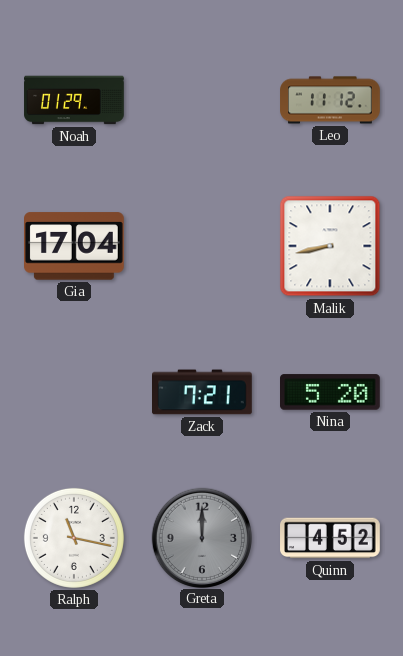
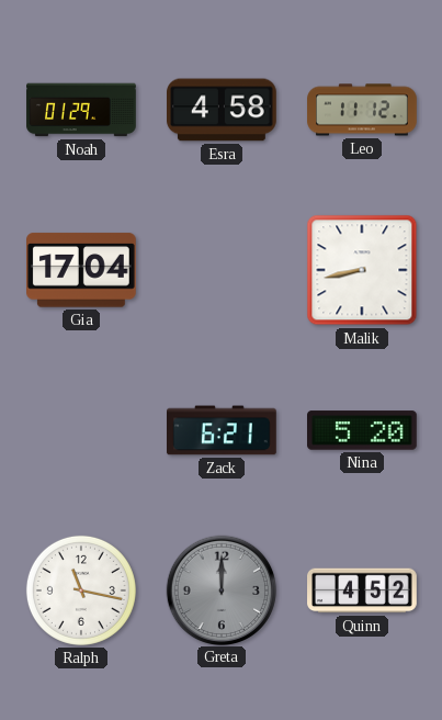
Esra: none -> 4:58 (223, 110)
Zack: 7:21 -> 6:21 (223, 430)
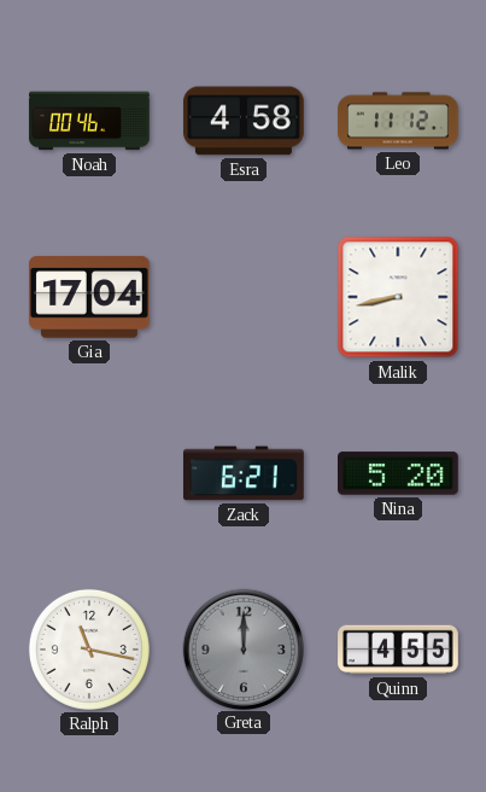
Noah: 01:29 -> 00:46 (89, 121)
Quinn: 4:52 -> 4:55 (398, 650)
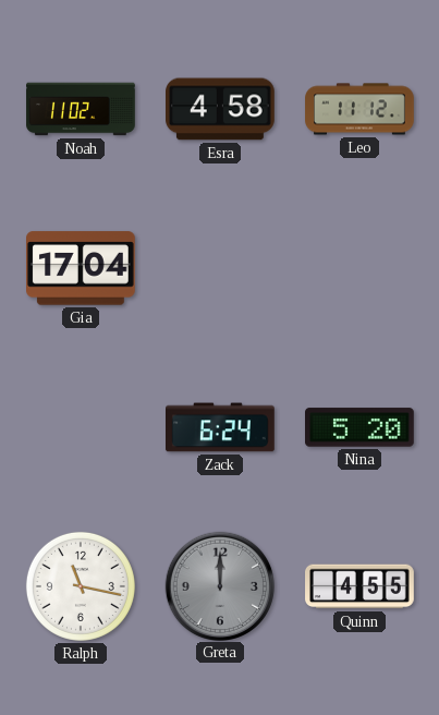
Noah: 00:46 -> 11:02 (81, 109)
Malik: 8:43 -> none (398, 297)
Zack: 6:21 -> 6:24 (221, 427)
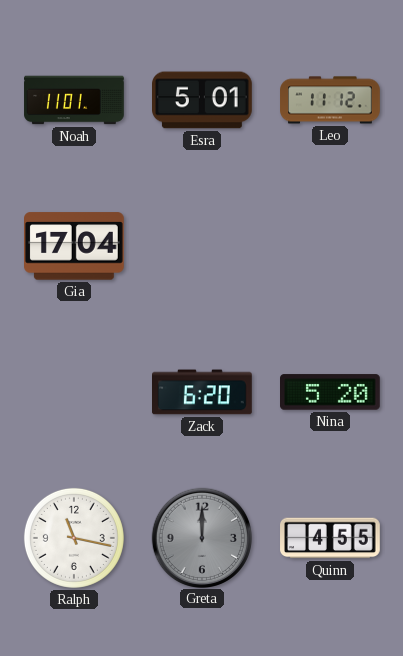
Noah: 11:02 -> 11:01 (74, 100)
Esra: 4:58 -> 5:01 (203, 100)
Zack: 6:24 -> 6:20 (203, 392)
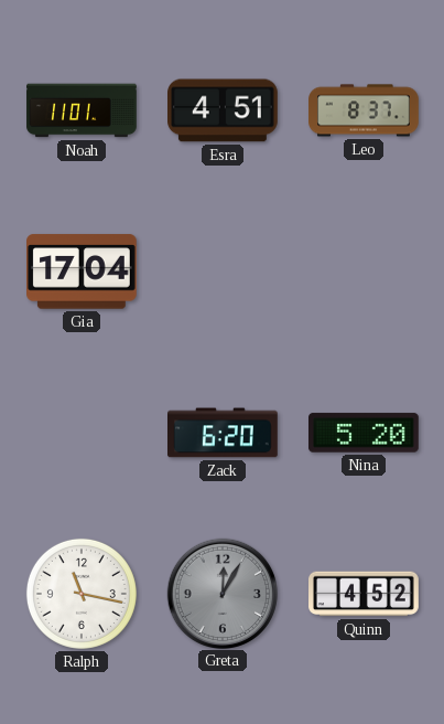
Esra: 5:01 -> 4:51 (224, 110)
Leo: 11:12 -> 8:37 (364, 110)
Greta: 12:00 -> 12:05 (221, 593)
Quinn: 4:55 -> 4:52 (364, 594)
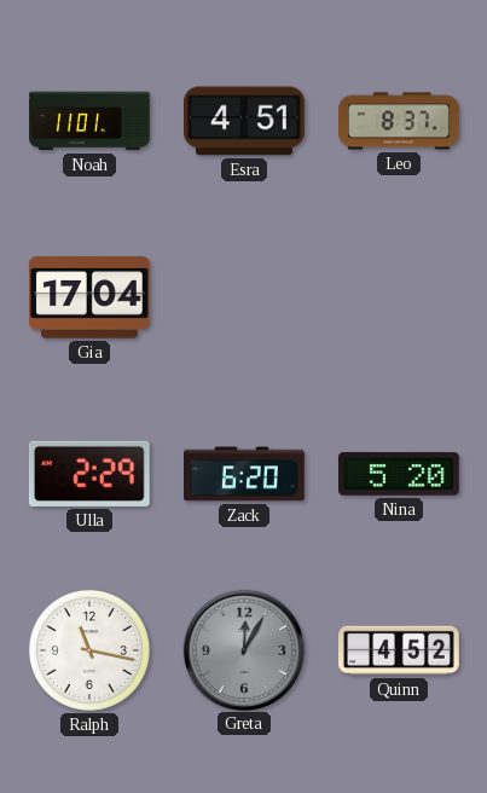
Ulla: none -> 2:29 (89, 474)
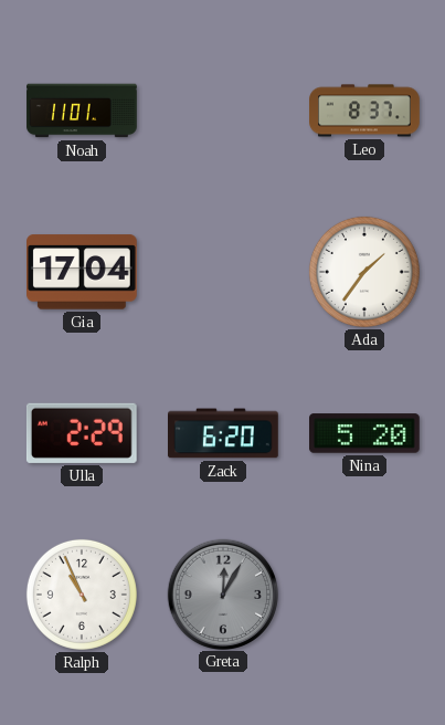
Esra: 4:51 -> none (245, 121)
Ada: none -> 1:36 (364, 272)
Ralph: 11:17 -> 10:56 (82, 595)
Quinn: 4:52 -> none (399, 650)
